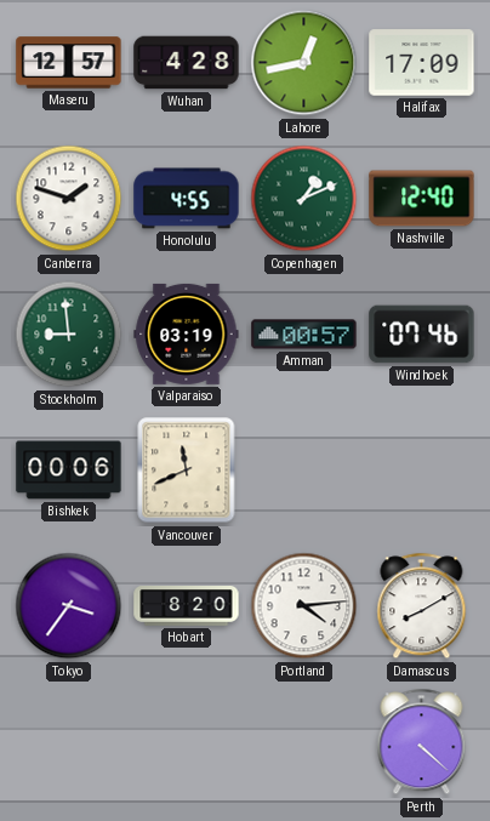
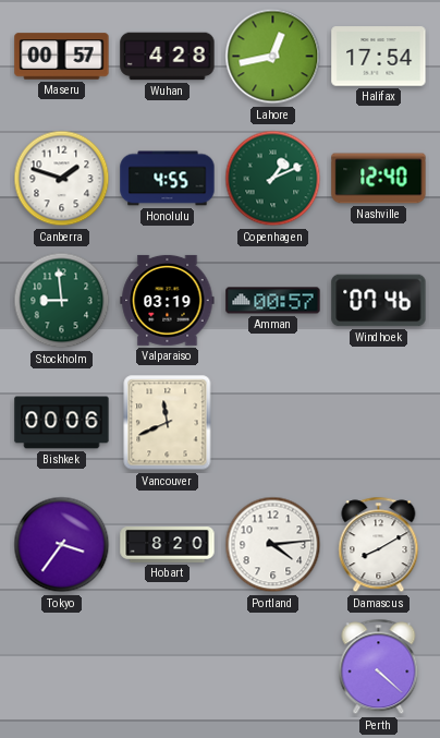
Maseru: 12:57 -> 00:57 (62, 57)
Halifax: 17:09 -> 17:54 (379, 57)
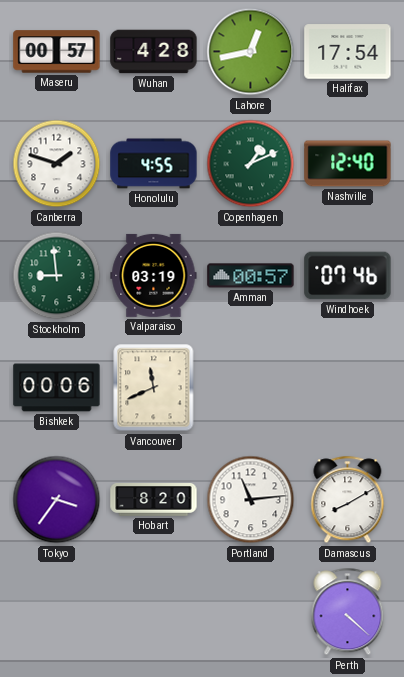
Portland: 4:14 -> 11:14 (251, 500)
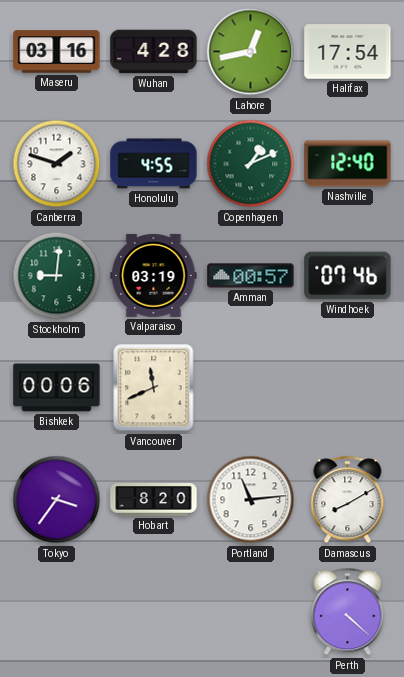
Maseru: 00:57 -> 03:16 (57, 52)
Stockholm: 8:59 -> 9:01 (57, 276)
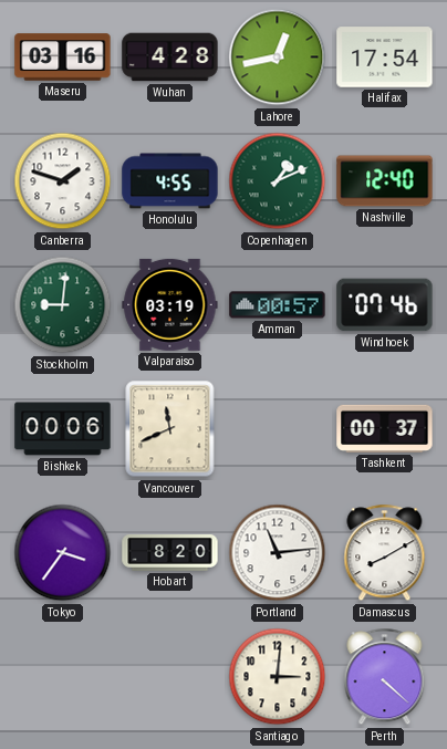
Tashkent: none -> 00:37 (385, 428)
Santiago: none -> 3:01 (278, 677)
